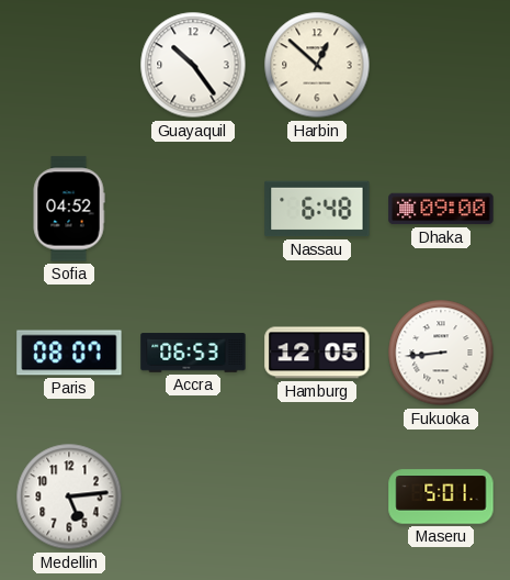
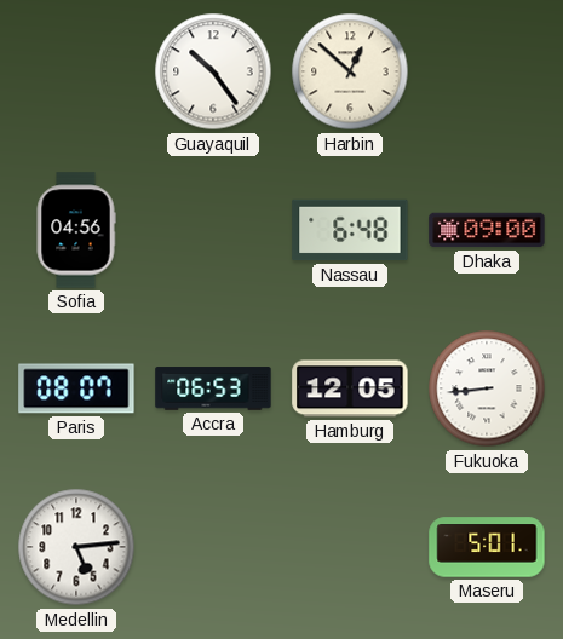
Sofia: 04:52 -> 04:56 (76, 230)
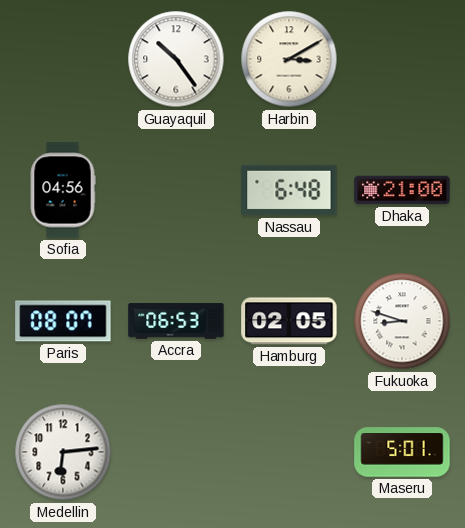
Harbin: 12:52 -> 3:10 (289, 59)
Dhaka: 09:00 -> 21:00 (402, 190)
Hamburg: 12:05 -> 02:05 (289, 321)
Fukuoka: 8:44 -> 8:48 (402, 321)
Medellin: 5:14 -> 6:14 (63, 452)
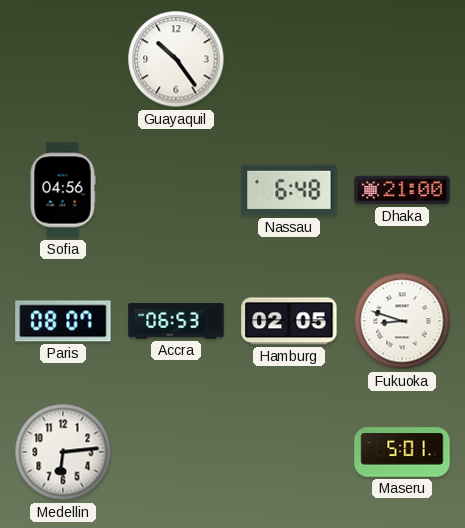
Harbin: 3:10 -> none (289, 59)
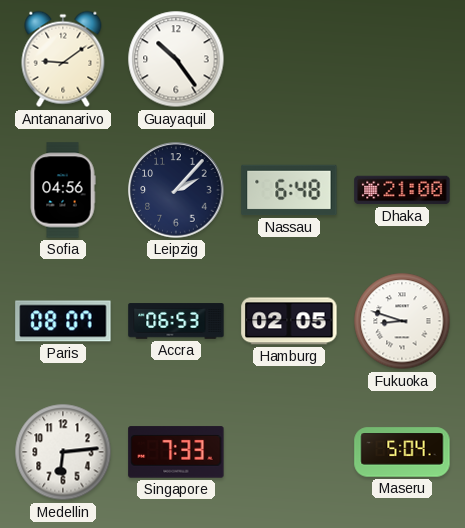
Antananarivo: none -> 9:09 (63, 59)
Leipzig: none -> 2:07 (176, 190)
Singapore: none -> 7:33 (176, 452)
Maseru: 5:01 -> 5:04 (402, 452)
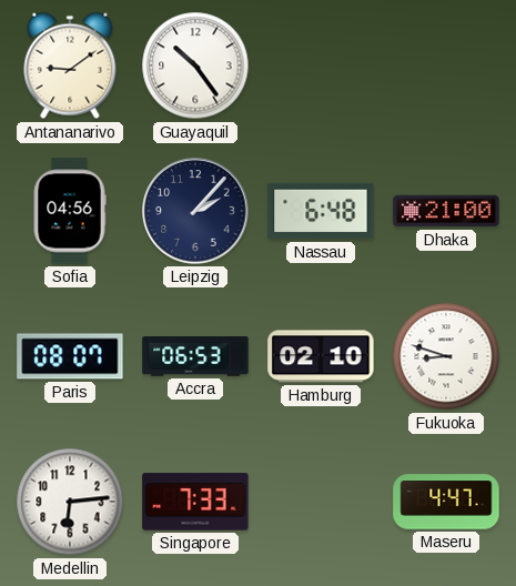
Hamburg: 02:05 -> 02:10 (321, 356)
Maseru: 5:04 -> 4:47 (446, 502)
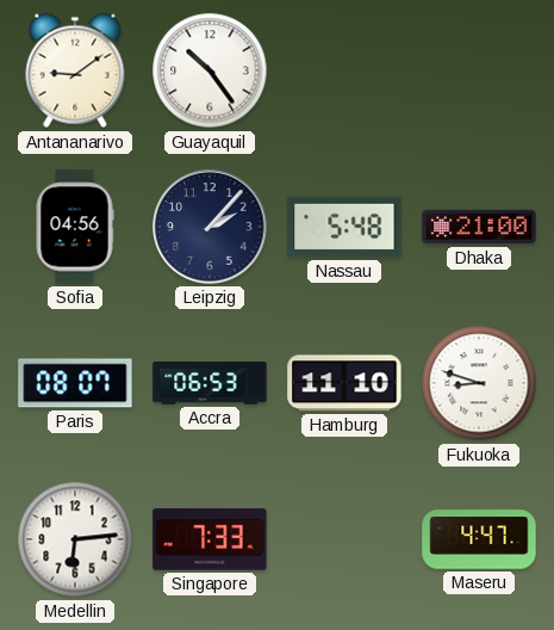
Nassau: 6:48 -> 5:48 (344, 227)
Hamburg: 02:10 -> 11:10 (344, 383)
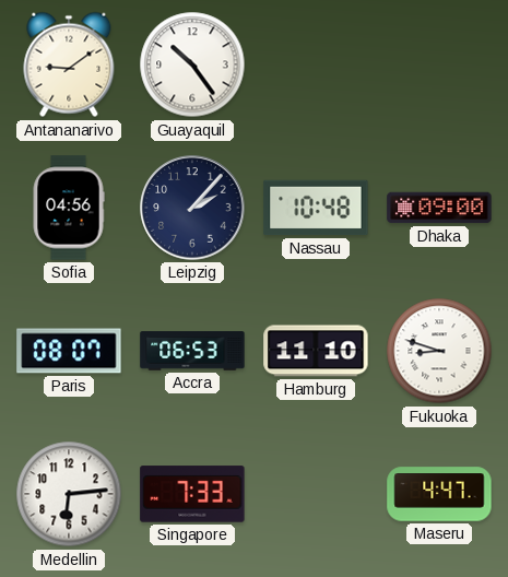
Nassau: 5:48 -> 10:48 (316, 208)
Dhaka: 21:00 -> 09:00 (439, 208)
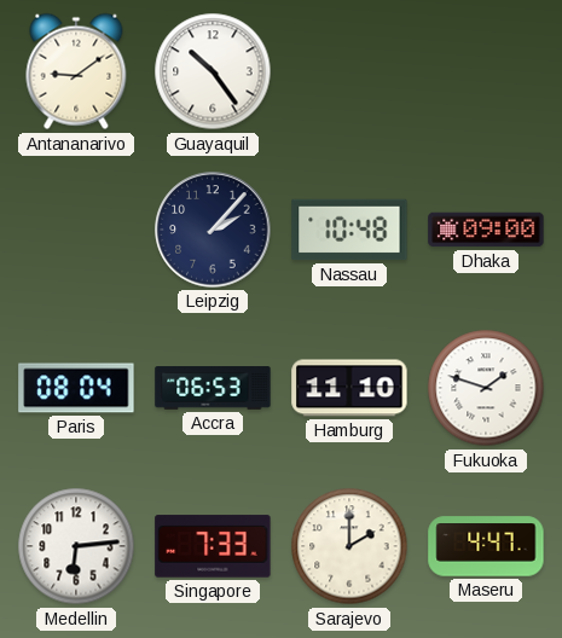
Sofia: 04:56 -> none (69, 208)
Paris: 08:07 -> 08:04 (76, 388)
Fukuoka: 8:48 -> 1:48 (486, 388)
Sarajevo: none -> 2:00 (349, 546)
